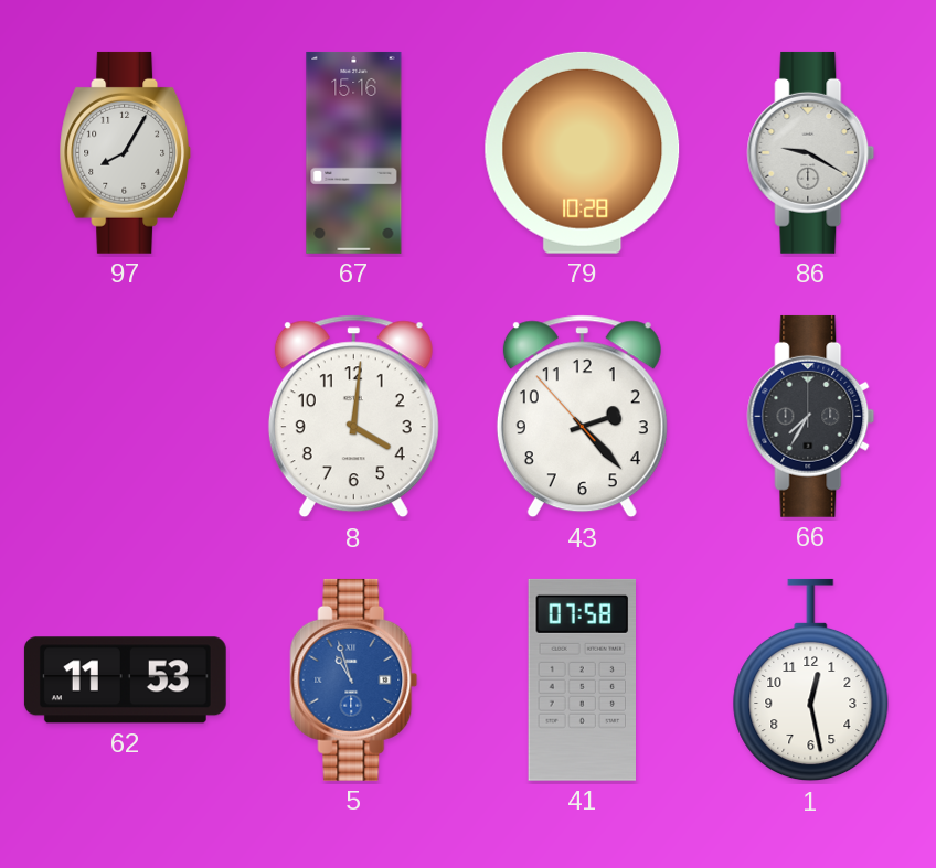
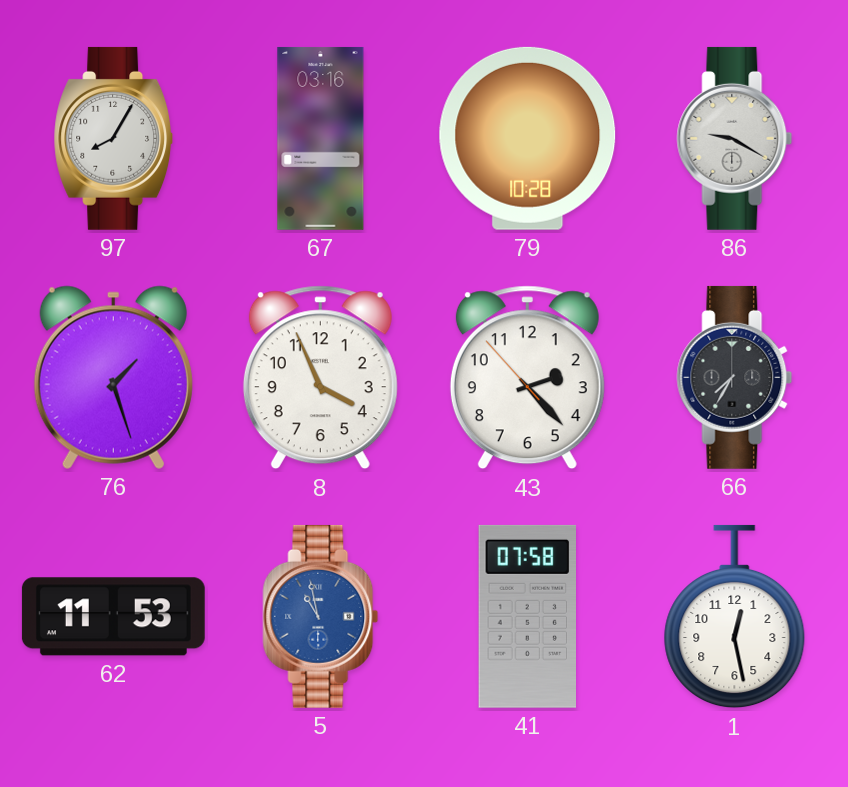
67: 15:16 -> 03:16 (321, 138)
76: none -> 1:27 (113, 377)
8: 4:01 -> 3:56 (320, 378)
5: 10:57 -> 10:58 (321, 616)
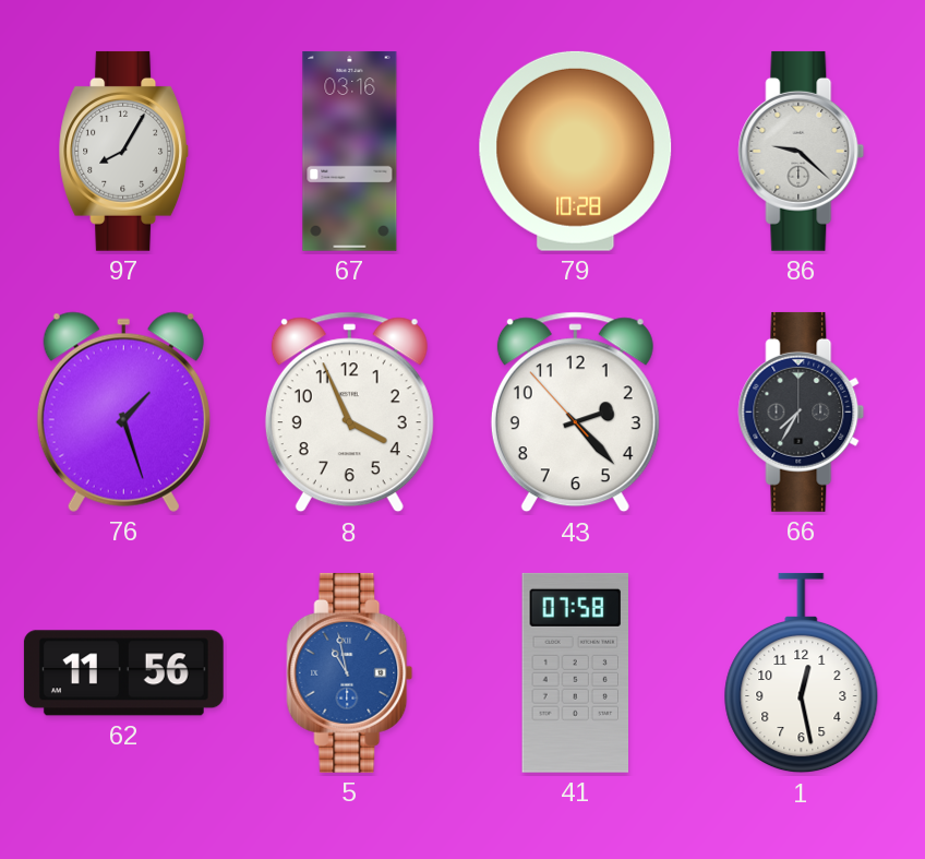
86: 9:20 -> 9:22 (802, 151)
62: 11:53 -> 11:56 (123, 673)
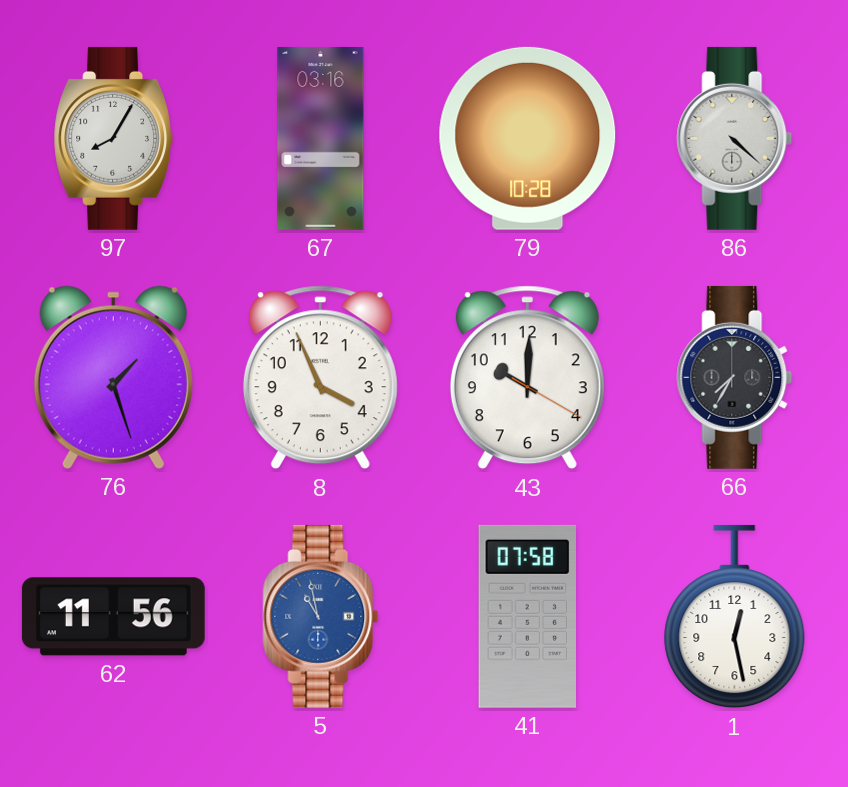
86: 9:22 -> 4:22 (735, 138)
43: 2:22 -> 10:00 (527, 378)
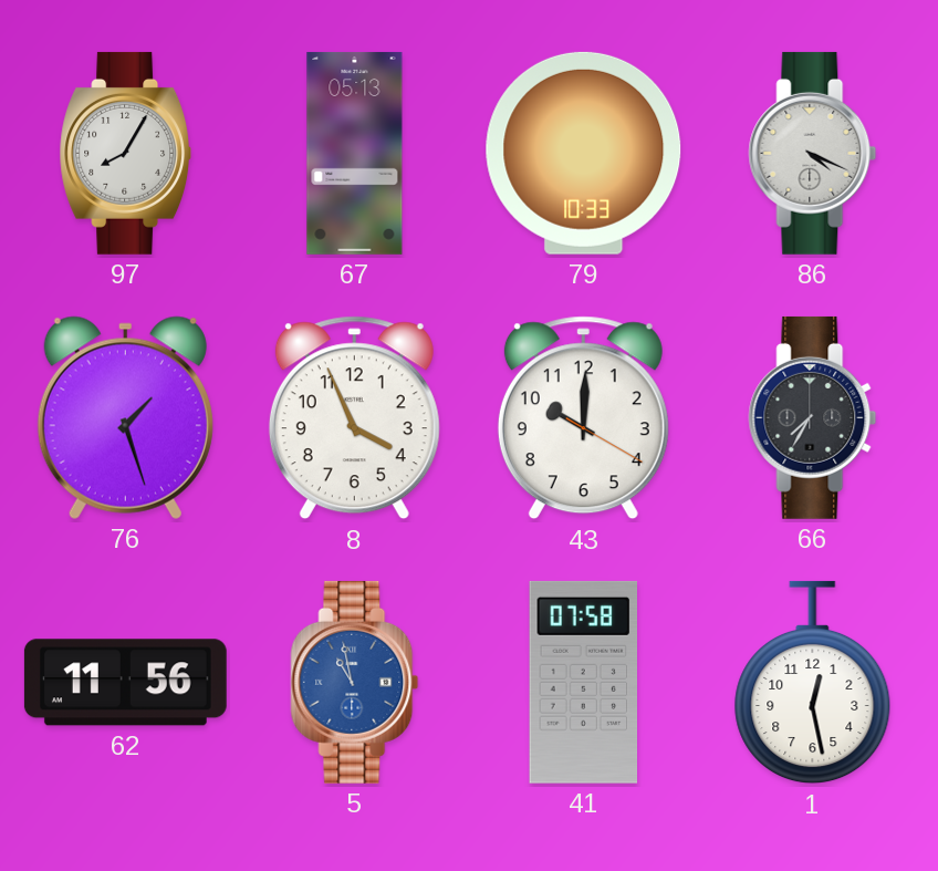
67: 03:16 -> 05:13 (355, 153)
79: 10:28 -> 10:33 (584, 153)
86: 4:22 -> 4:19 (813, 153)
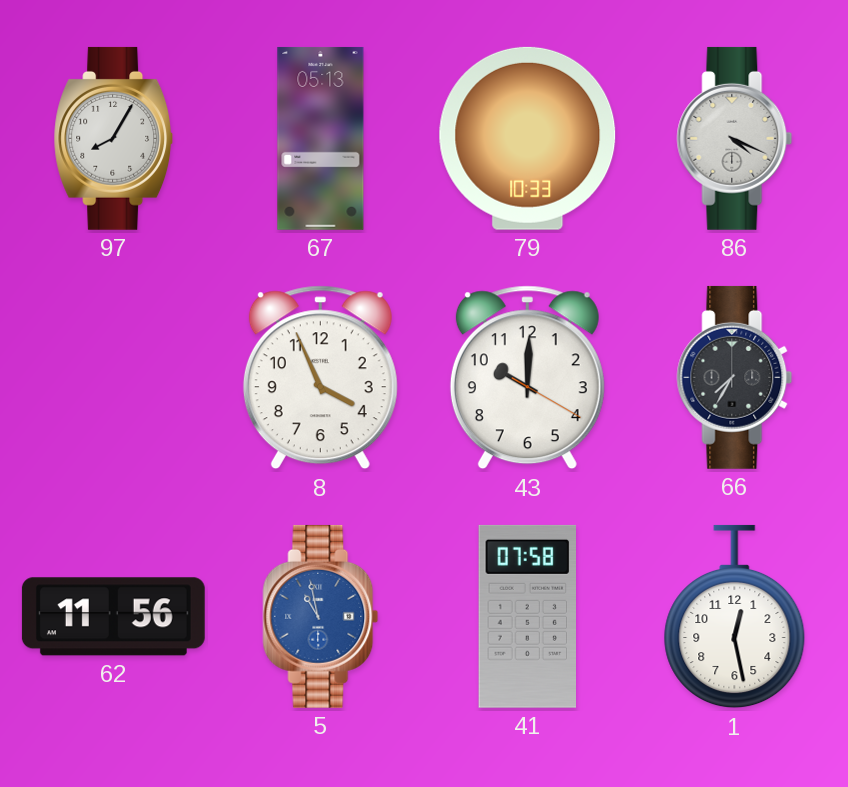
76: 1:27 -> none (125, 417)
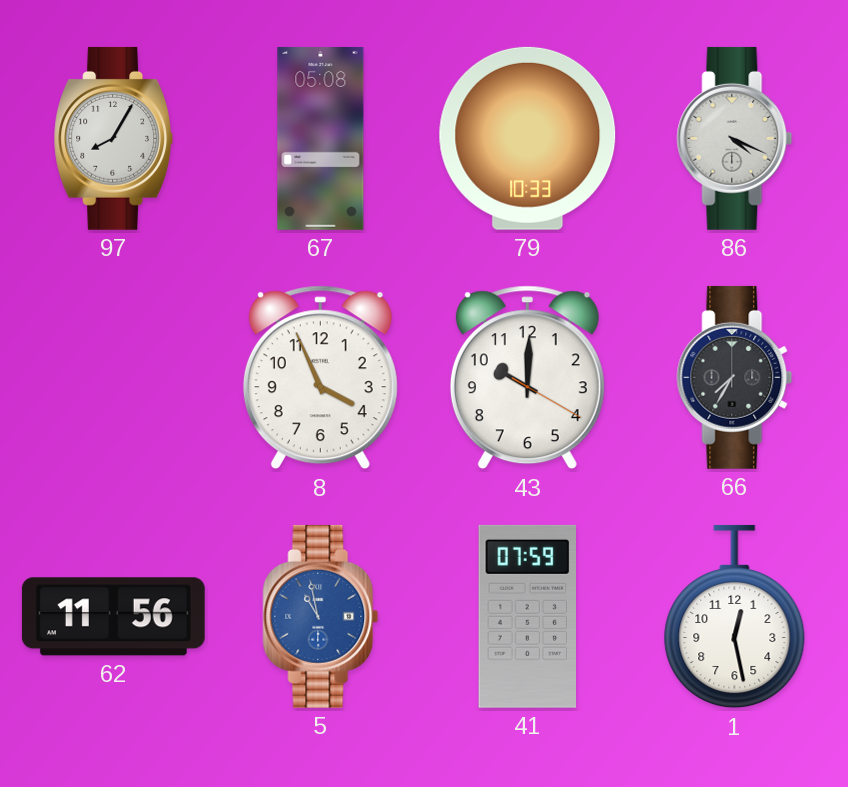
67: 05:13 -> 05:08 (321, 138)
41: 07:58 -> 07:59 (527, 616)
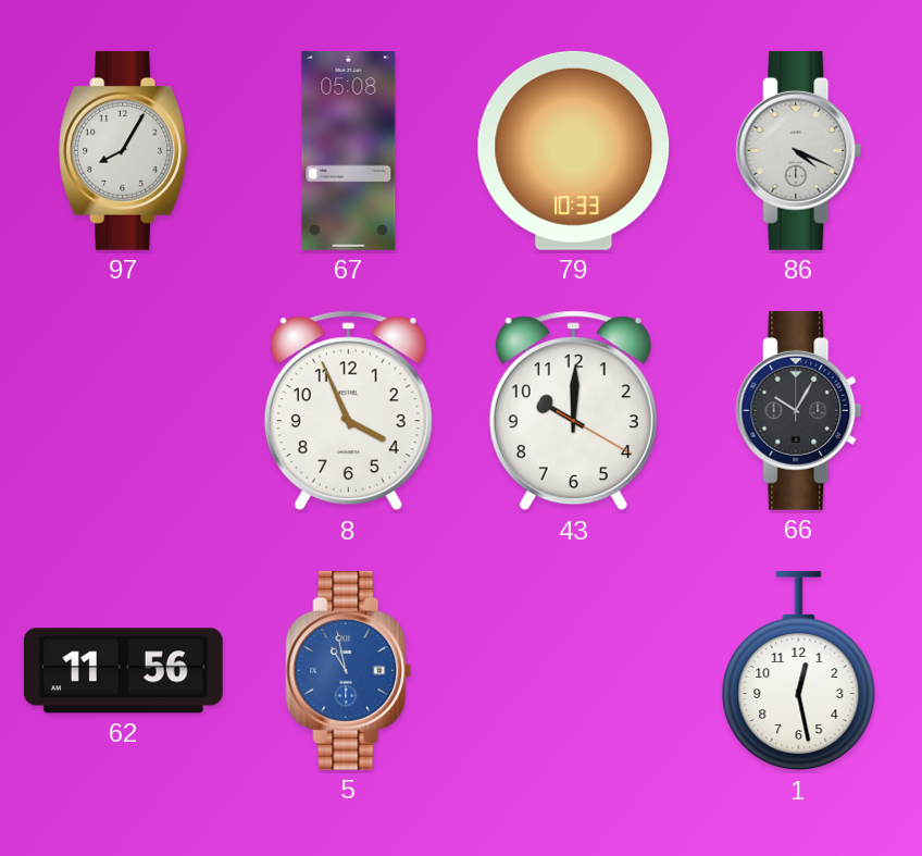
66: 7:35 -> 10:05 (799, 410)
41: 07:59 -> none (527, 616)
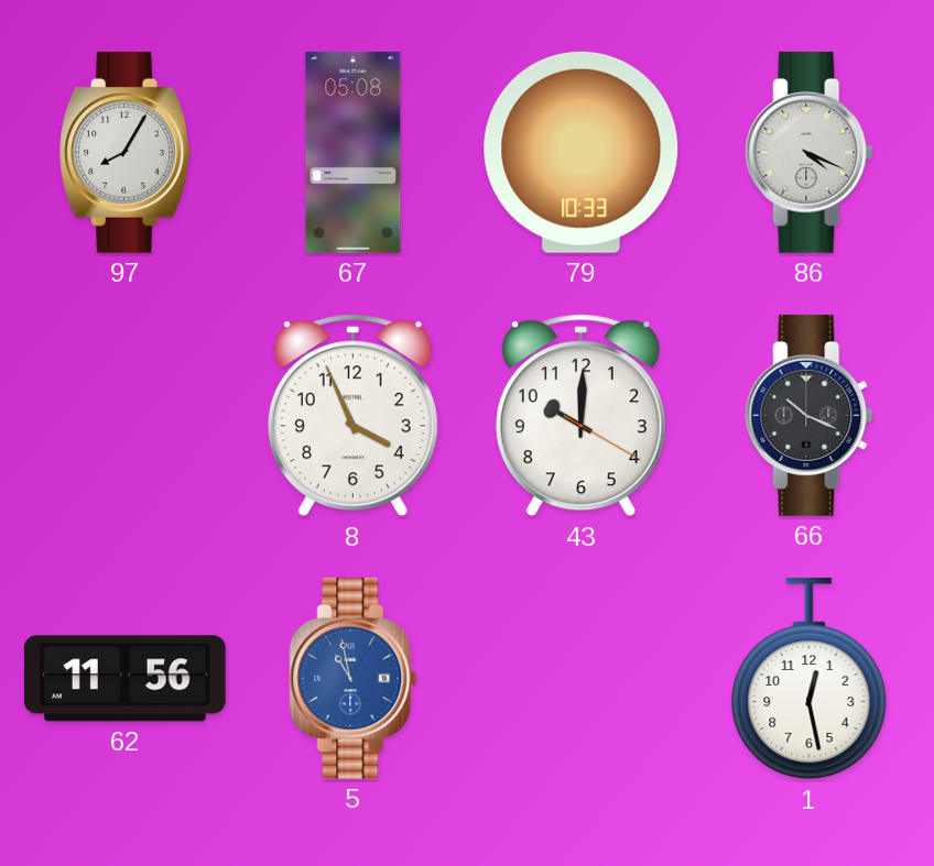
66: 10:05 -> 10:19 (810, 415)
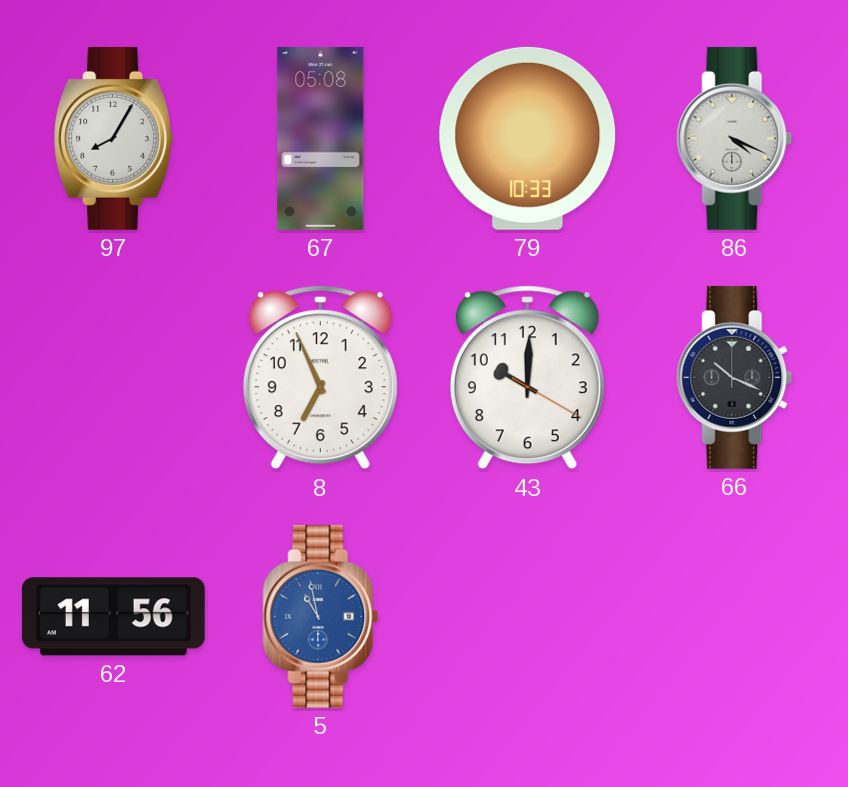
8: 3:56 -> 6:56 (320, 378)
1: 12:28 -> none (810, 679)
